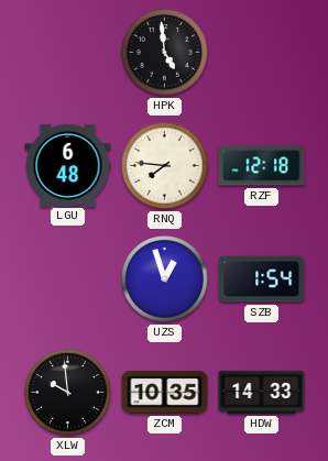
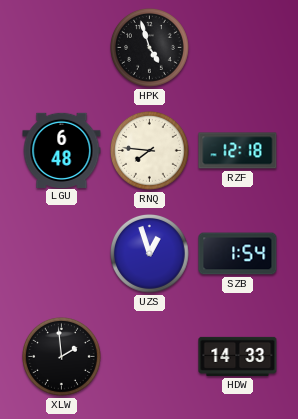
HPK: 4:59 -> 4:57 (150, 48)
XLW: 9:59 -> 1:59 (62, 357)
ZCM: 10:35 -> none (165, 393)
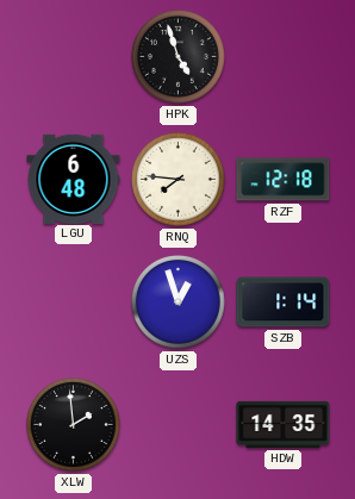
SZB: 1:54 -> 1:14 (284, 302)
HDW: 14:33 -> 14:35 (284, 424)
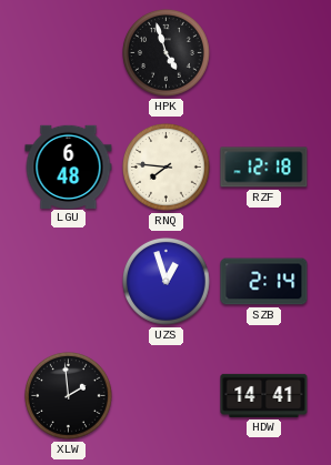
SZB: 1:14 -> 2:14 (264, 282)
HDW: 14:35 -> 14:41 (264, 395)
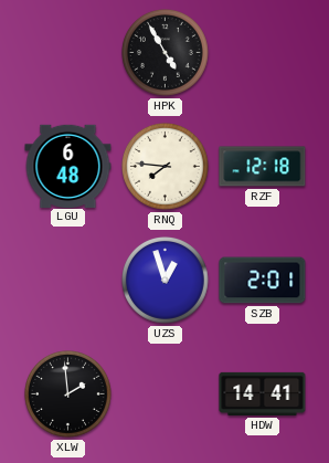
HPK: 4:57 -> 4:55 (166, 53)
SZB: 2:14 -> 2:01 (263, 281)
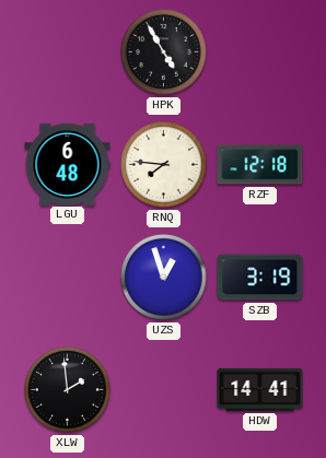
SZB: 2:01 -> 3:19 (260, 278)
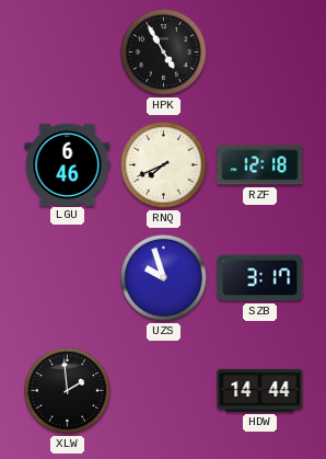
LGU: 6:48 -> 6:46 (68, 164)
RNQ: 7:46 -> 7:41 (164, 165)
UZS: 12:57 -> 9:57 (164, 278)
SZB: 3:19 -> 3:17 (260, 278)
HDW: 14:41 -> 14:44 (260, 390)
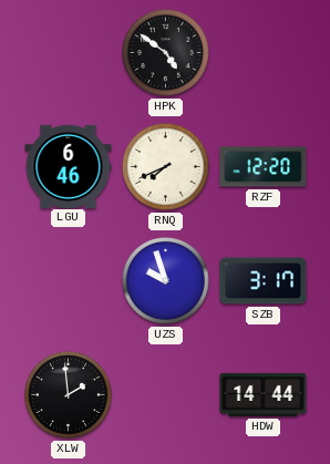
HPK: 4:55 -> 4:51 (166, 53)
RZF: 12:18 -> 12:20 (264, 167)
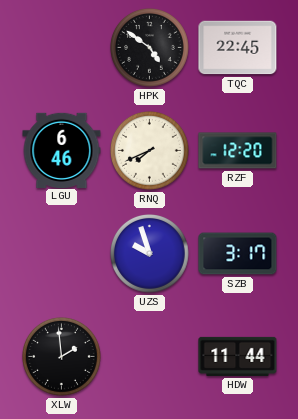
TQC: none -> 22:45 (238, 48)
HDW: 14:44 -> 11:44 (238, 356)
